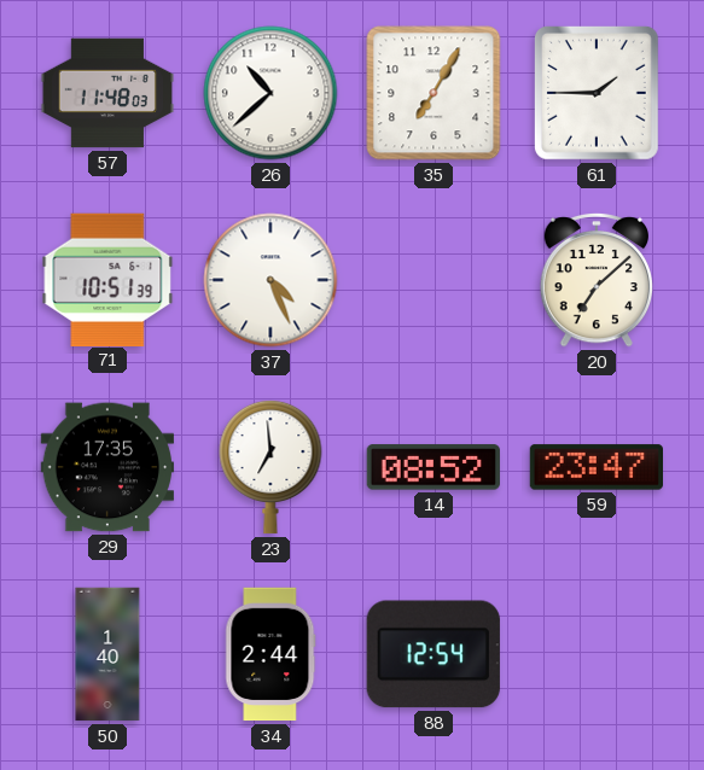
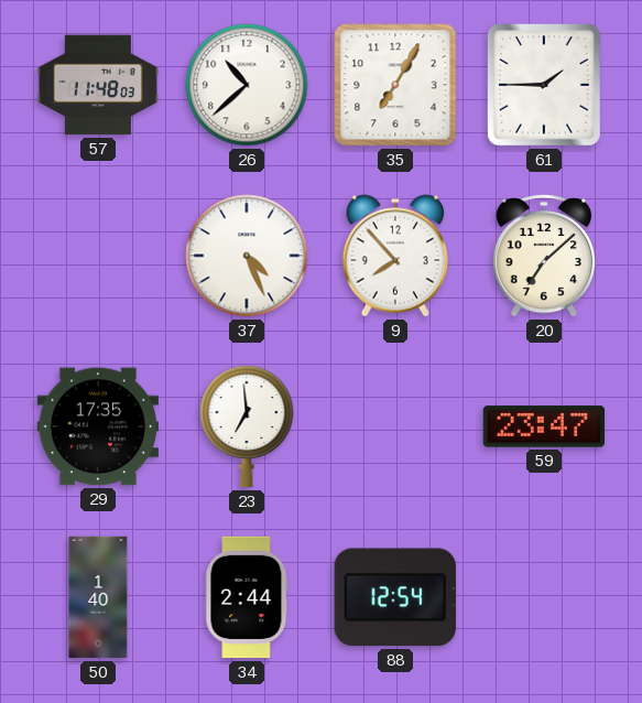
71: 10:51 -> none (107, 279)
9: none -> 7:53 (394, 256)
14: 08:52 -> none (434, 467)
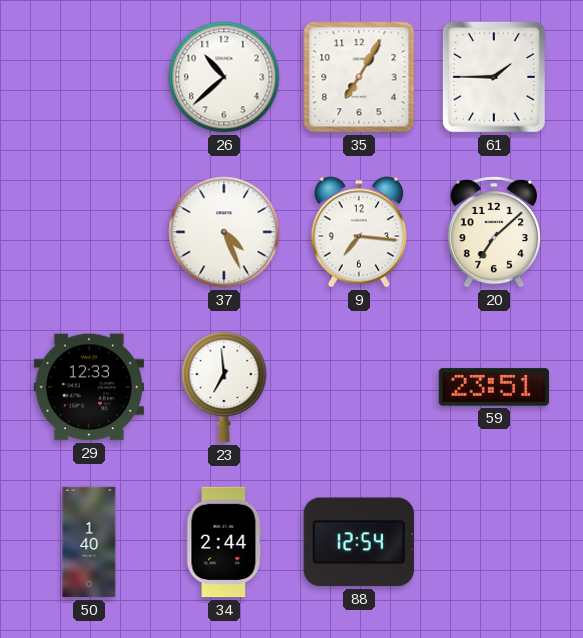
57: 11:48 -> none (98, 85)
9: 7:53 -> 7:16 (358, 232)
29: 17:35 -> 12:33 (89, 387)
59: 23:47 -> 23:51 (493, 387)
